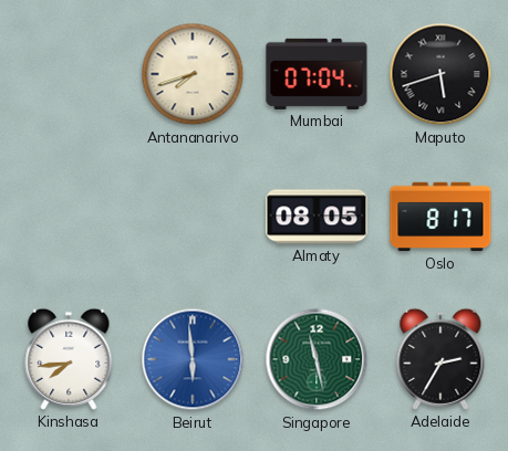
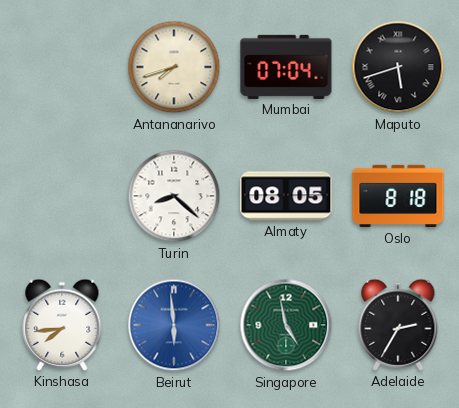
Turin: none -> 8:22 (174, 196)
Oslo: 8:17 -> 8:18 (398, 196)
Singapore: 11:28 -> 4:58 (286, 325)
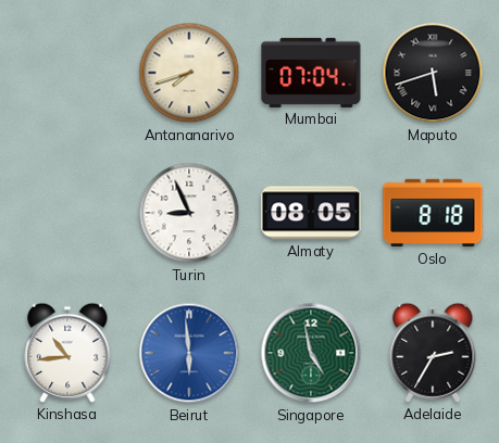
Turin: 8:22 -> 8:56 (189, 213)
Kinshasa: 7:44 -> 10:44 (67, 353)
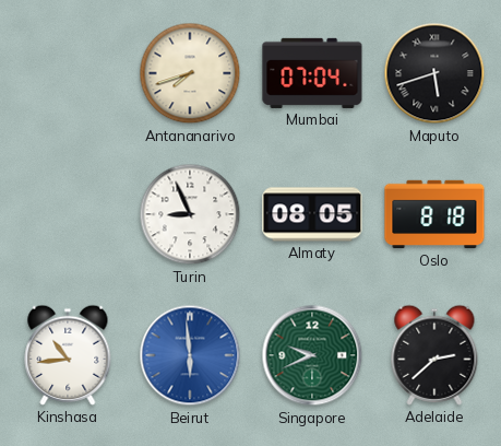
Singapore: 4:58 -> 9:41 (312, 355)
Adelaide: 2:35 -> 2:38 (434, 355)
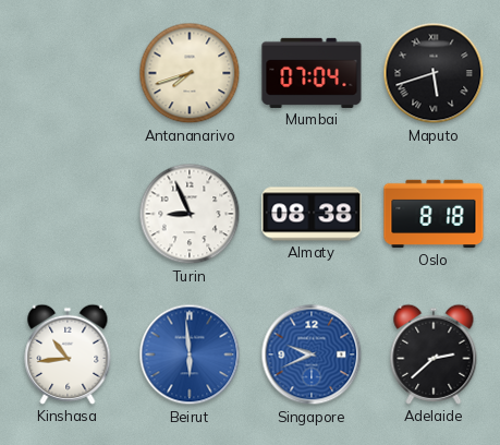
Almaty: 08:05 -> 08:38 (312, 214)
Singapore dial: green -> blue (312, 354)
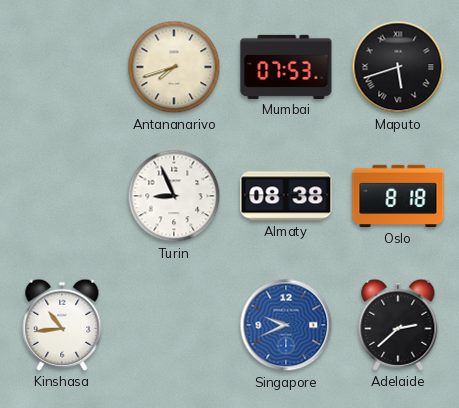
Mumbai: 07:04 -> 07:53 (286, 67)
Beirut: 5:59 -> none (190, 354)
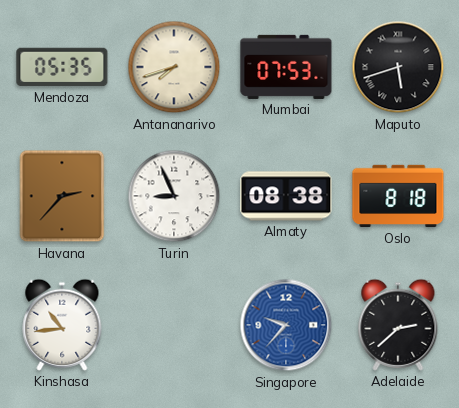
Mendoza: none -> 05:35 (62, 67)
Havana: none -> 2:37 (62, 196)
Singapore: 9:41 -> 9:37 (286, 325)
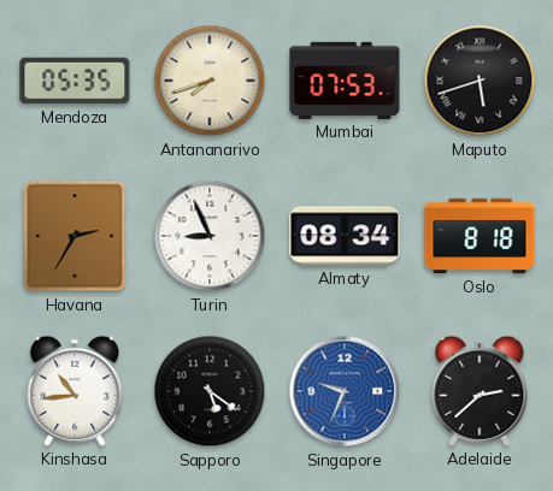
Havana: 2:37 -> 2:35 (75, 236)
Almaty: 08:38 -> 08:34 (345, 236)
Sapporo: none -> 5:21 (210, 391)
Singapore: 9:37 -> 9:34 (345, 391)
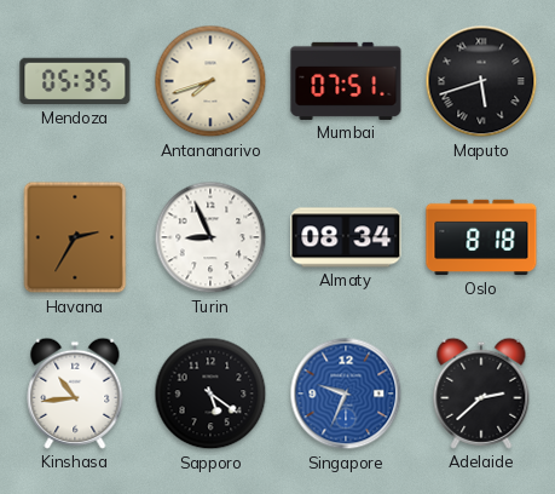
Mumbai: 07:53 -> 07:51 (346, 81)
